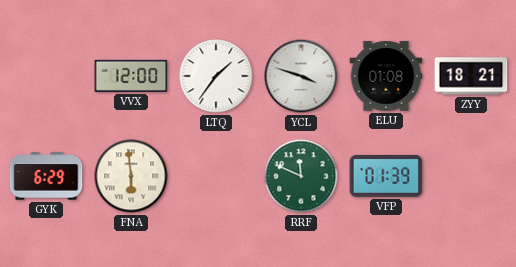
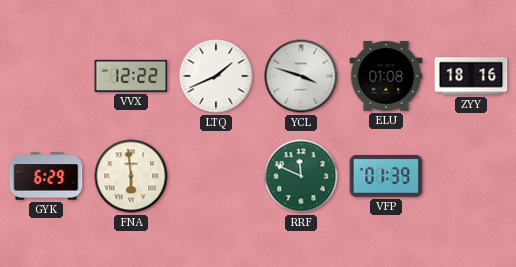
VVX: 12:00 -> 12:22 (131, 76)
LTQ: 1:36 -> 1:41 (216, 76)
ZYY: 18:21 -> 18:16 (471, 76)
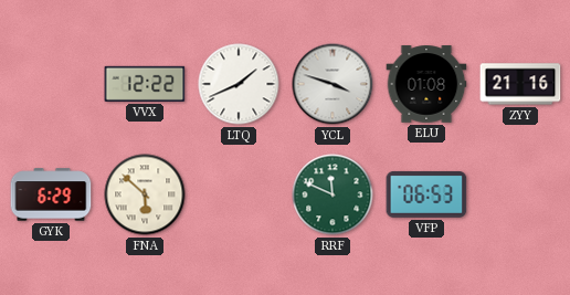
ZYY: 18:16 -> 21:16 (520, 84)
FNA: 5:59 -> 5:52 (145, 194)
VFP: 01:39 -> 06:53 (426, 194)
